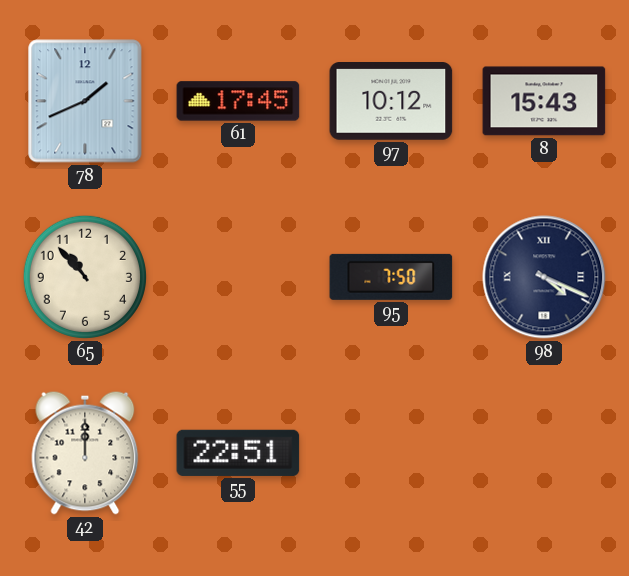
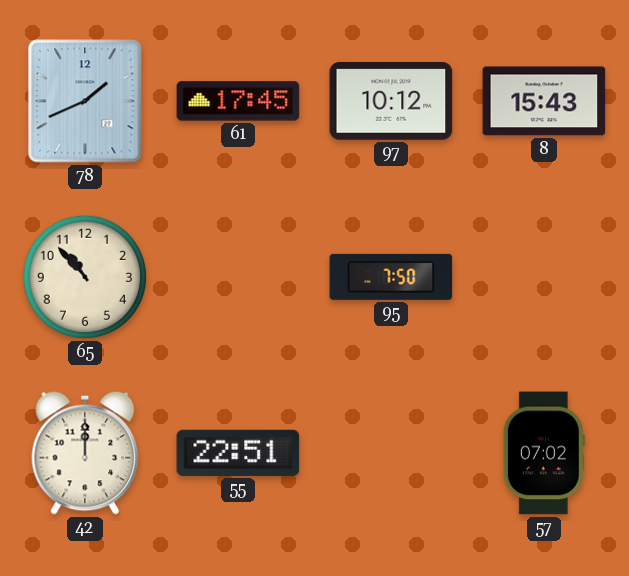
98: 4:19 -> none (544, 277)
57: none -> 07:02 (544, 453)
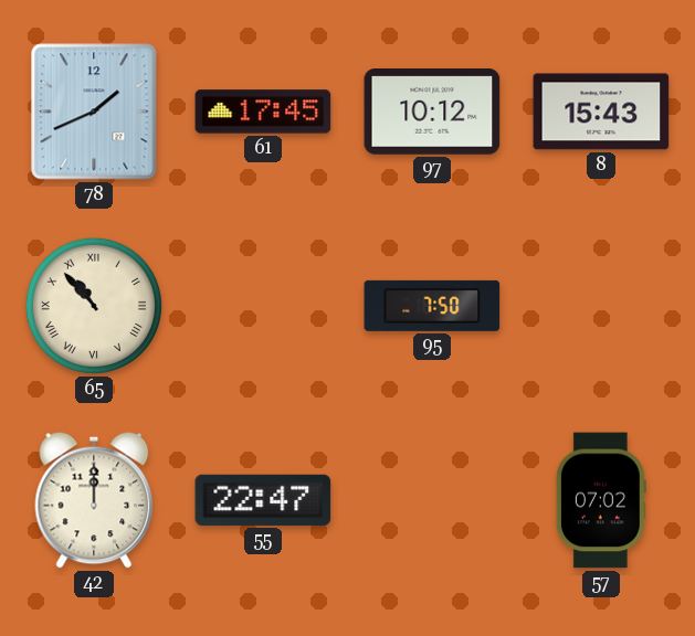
65 numerals: Arabic -> Roman (94, 306)
55: 22:51 -> 22:47 (263, 500)
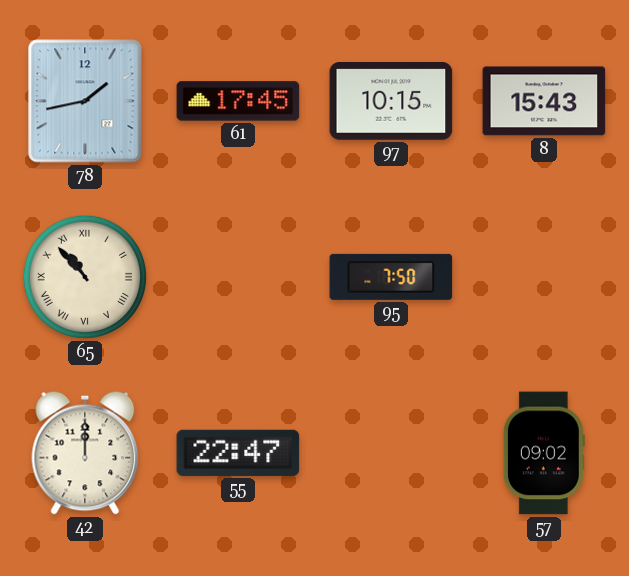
78: 1:41 -> 1:43 (85, 101)
97: 10:12 -> 10:15 (391, 102)
57: 07:02 -> 09:02 (544, 453)
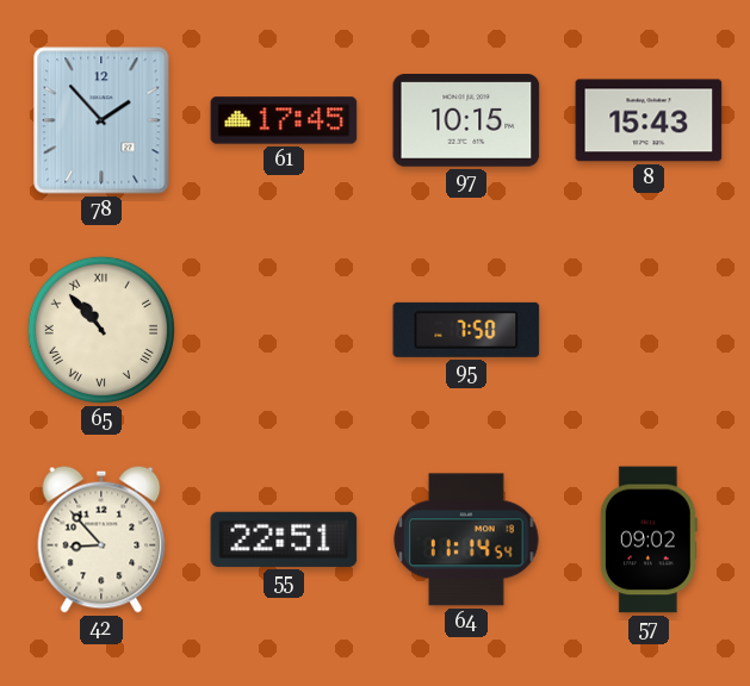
78: 1:43 -> 1:53 (101, 120)
42: 12:00 -> 8:53 (101, 540)
55: 22:47 -> 22:51 (284, 540)
64: none -> 11:14 (466, 540)
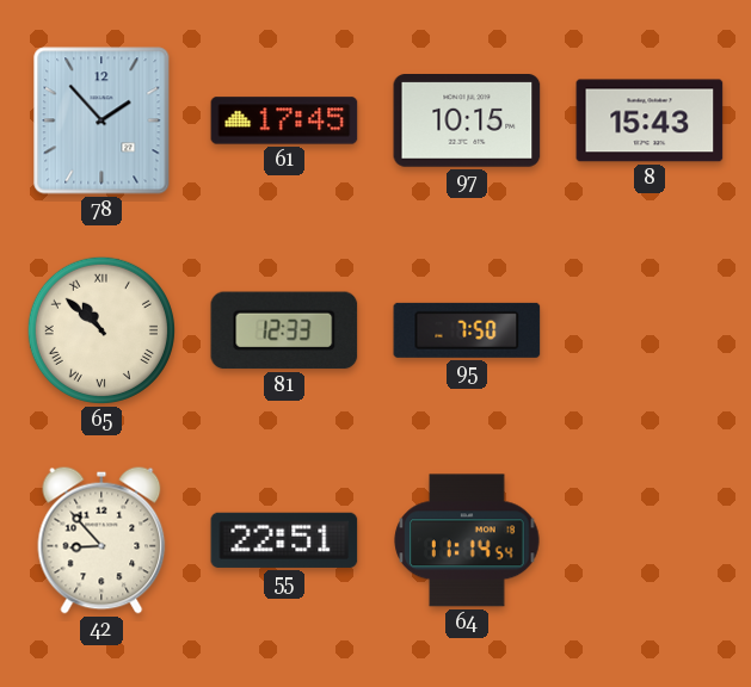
65: 10:53 -> 10:52 (101, 330)
81: none -> 12:33 (284, 330)
57: 09:02 -> none (649, 540)
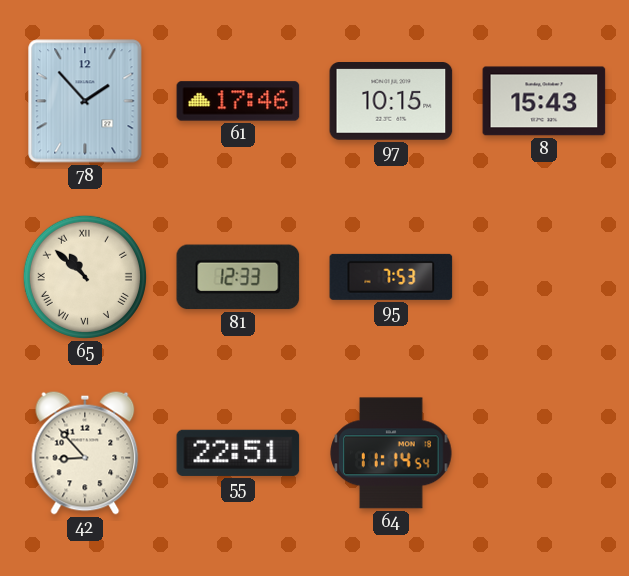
61: 17:45 -> 17:46 (238, 101)
95: 7:50 -> 7:53 (391, 277)
